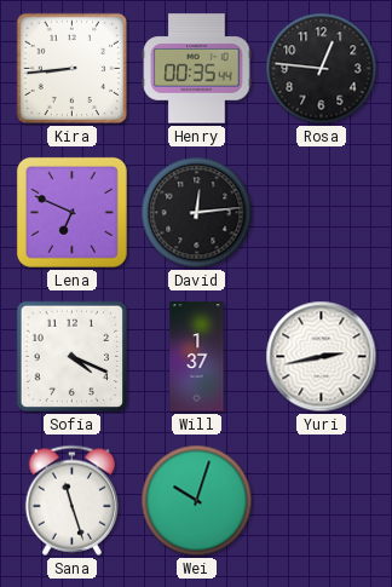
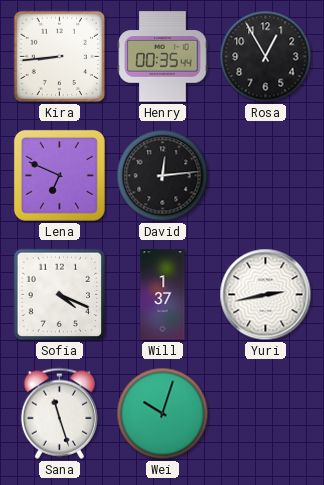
Rosa: 12:46 -> 12:55 (266, 57)
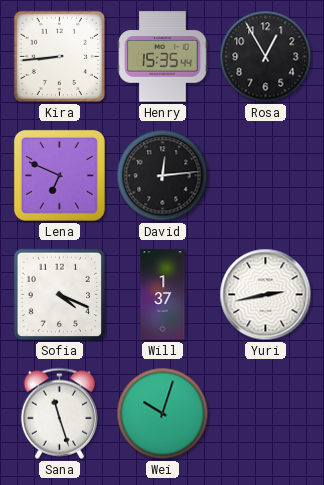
Henry: 00:35 -> 15:35 (163, 57)
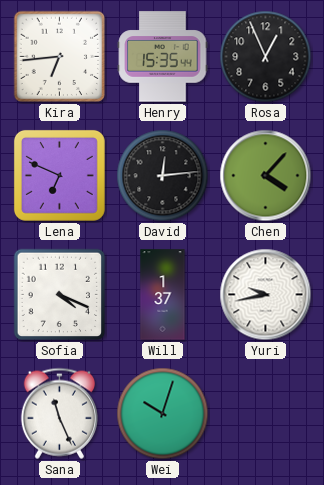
Kira: 8:44 -> 6:44 (60, 57)
Rosa: 12:55 -> 12:56 (266, 57)
Chen: none -> 4:07 (266, 176)
Yuri: 2:43 -> 9:43 (266, 295)
Sana: 11:27 -> 11:26 (59, 413)
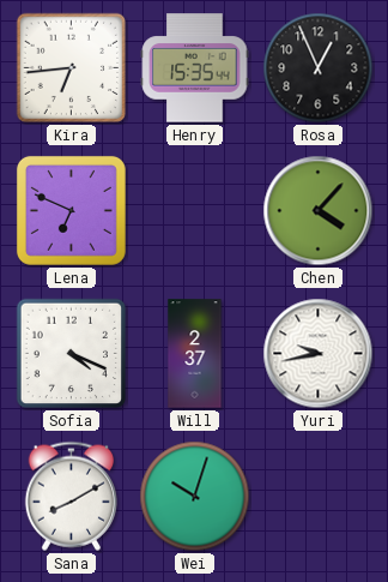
David: 12:14 -> none (163, 176)
Will: 1:37 -> 2:37 (195, 354)
Sana: 11:26 -> 8:10 (71, 496)
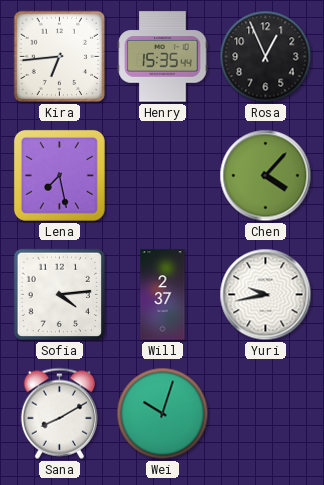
Lena: 6:49 -> 7:28 (59, 175)
Sofia: 4:19 -> 4:14 (60, 295)
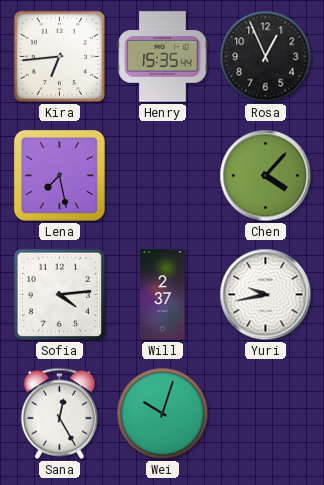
Sana: 8:10 -> 12:25 (59, 413)
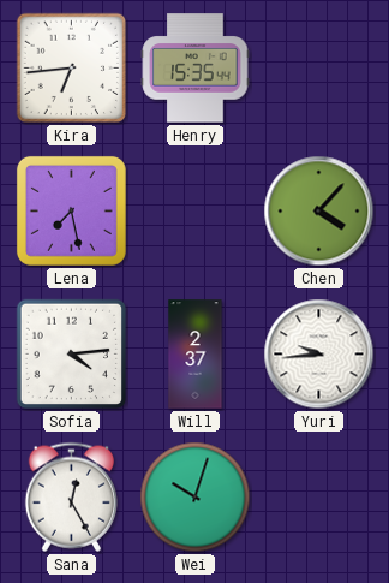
Rosa: 12:56 -> none (266, 57)
Yuri: 9:43 -> 9:44 (319, 355)
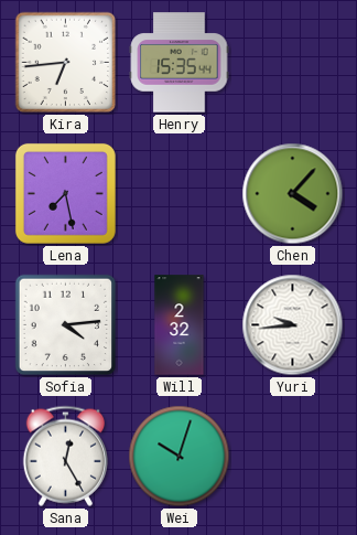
Will: 2:37 -> 2:32 (180, 325)
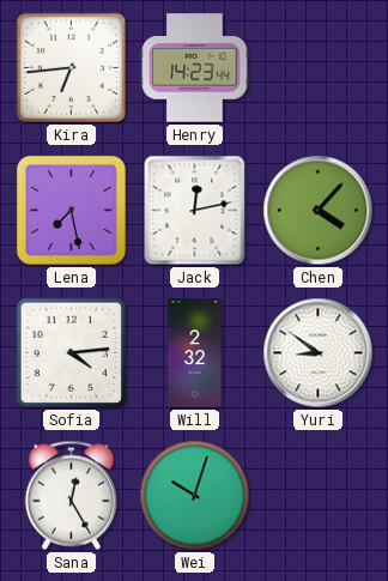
Henry: 15:35 -> 14:23 (195, 68)
Jack: none -> 12:13 (195, 211)
Yuri: 9:44 -> 8:51 (319, 353)
